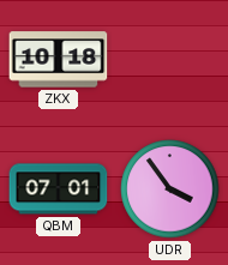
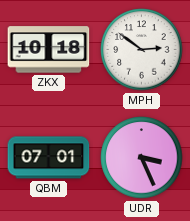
MPH: none -> 2:51 (142, 50)
UDR: 3:54 -> 3:26 (142, 158)
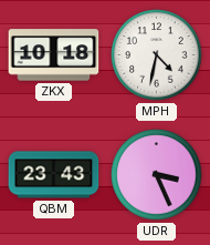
MPH: 2:51 -> 4:32 (157, 55)
QBM: 07:01 -> 23:43 (54, 175)
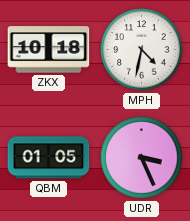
QBM: 23:43 -> 01:05 (49, 158)
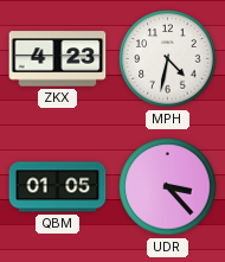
ZKX: 10:18 -> 4:23 (58, 59)
UDR: 3:26 -> 3:23 (168, 187)
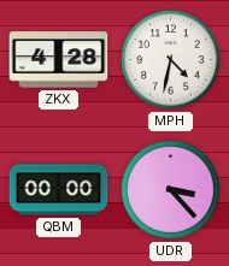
ZKX: 4:23 -> 4:28 (59, 60)
QBM: 01:05 -> 00:00 (59, 190)
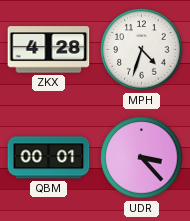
MPH: 4:32 -> 4:33 (142, 50)
QBM: 00:00 -> 00:01 (49, 158)
